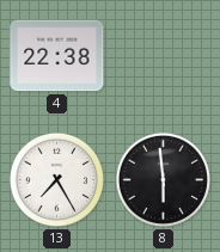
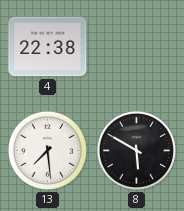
13: 7:25 -> 7:29 (47, 150)
8: 5:59 -> 5:50 (136, 150)
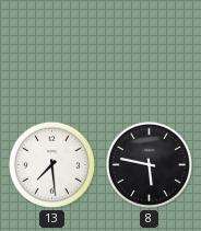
4: 22:38 -> none (48, 47)
8: 5:50 -> 5:47 (149, 164)
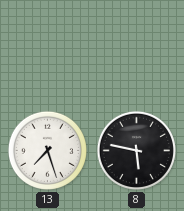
13: 7:29 -> 7:27 (47, 150)
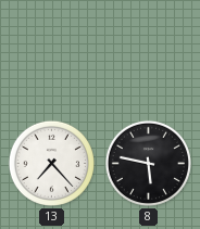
13: 7:27 -> 7:23 (51, 163)
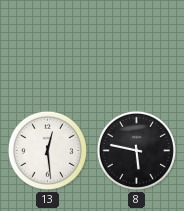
13: 7:23 -> 12:29 (47, 150)
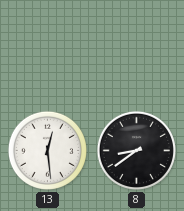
8: 5:47 -> 8:39 (136, 150)
